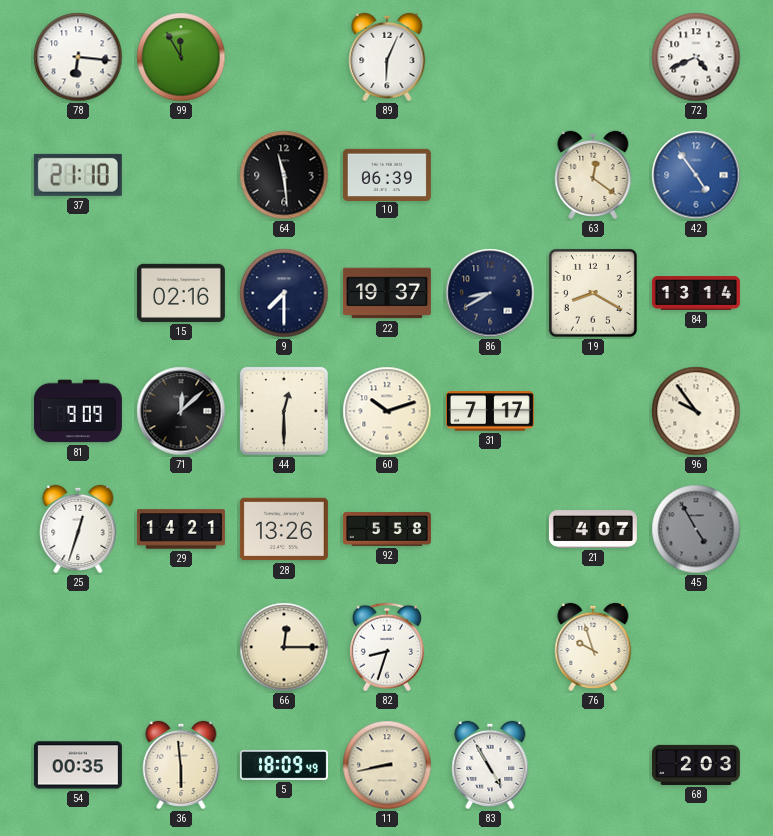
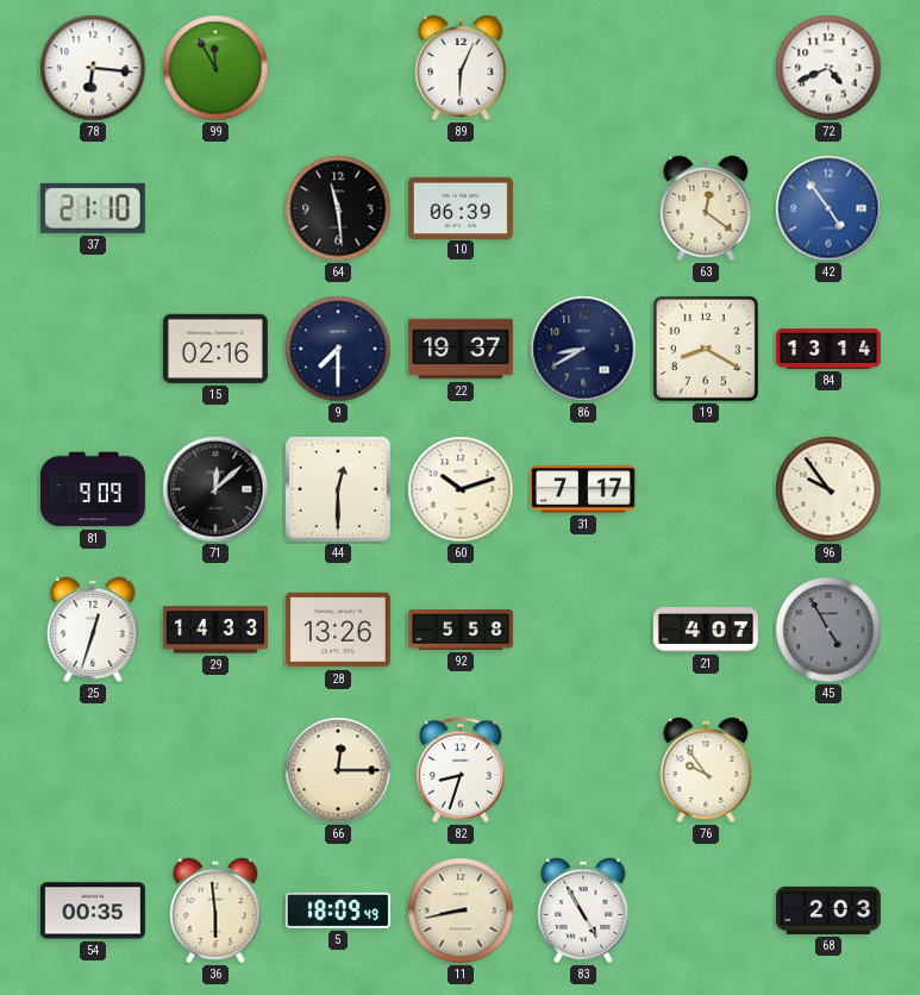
29: 14:21 -> 14:33 (215, 630)
76: 9:57 -> 9:54 (706, 770)
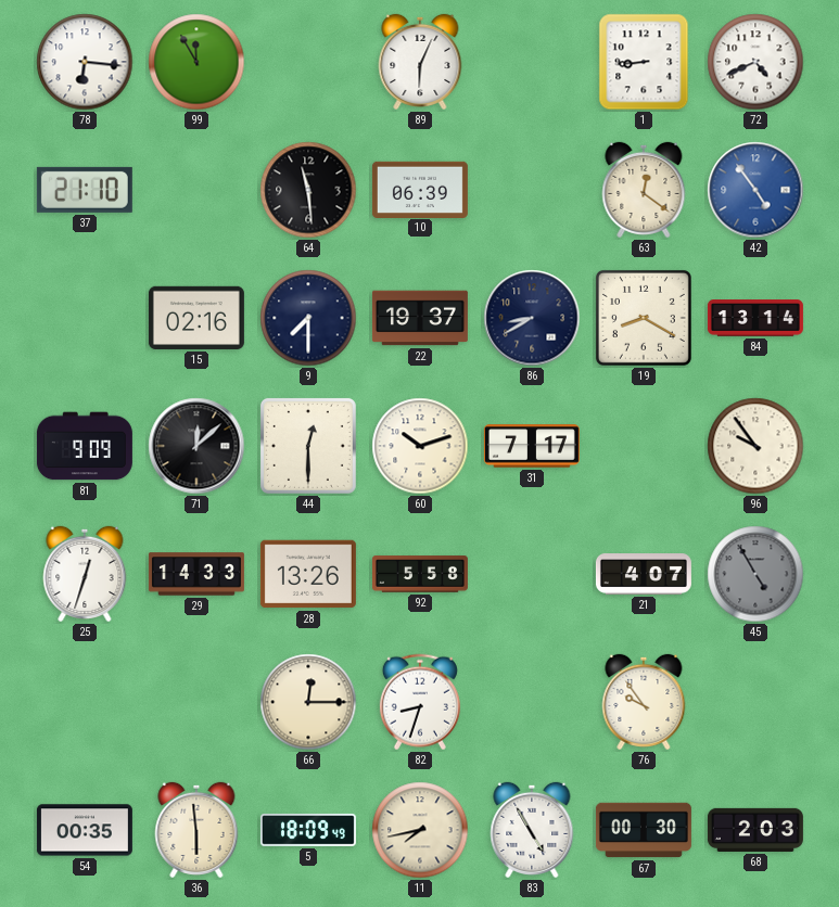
1: none -> 8:44 (644, 62)
11: 8:43 -> 7:43 (420, 830)
67: none -> 00:30 (644, 830)
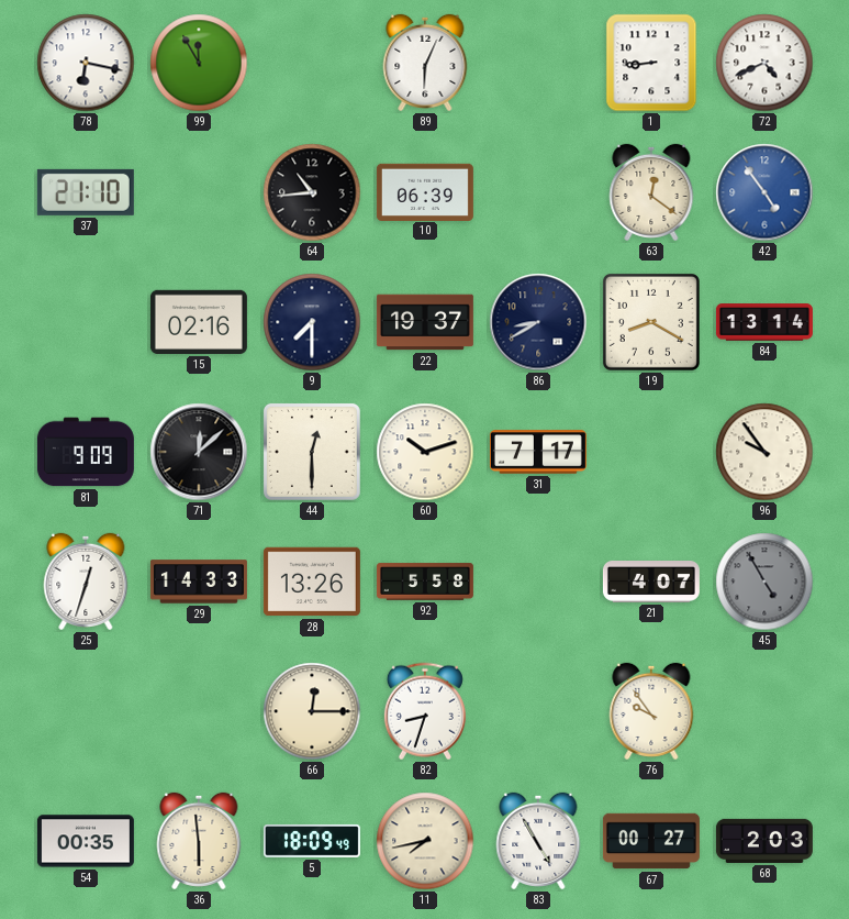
78: 6:16 -> 6:17 (86, 63)
64: 11:29 -> 10:44 (312, 192)
67: 00:30 -> 00:27 (651, 841)
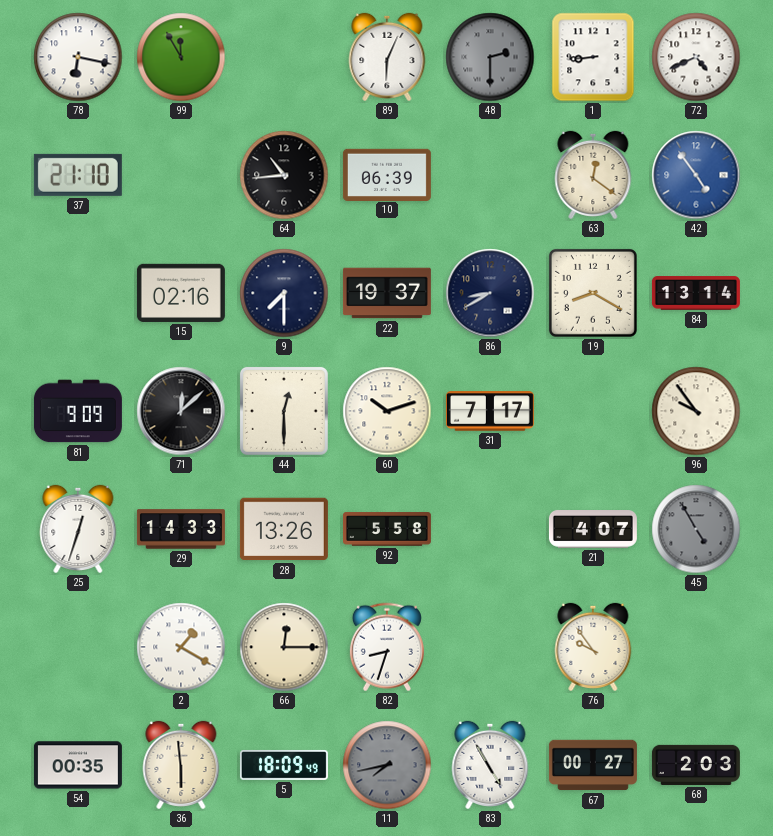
48: none -> 2:30 (490, 57)
2: none -> 1:20 (181, 647)
11 dial: cream -> grey (387, 765)
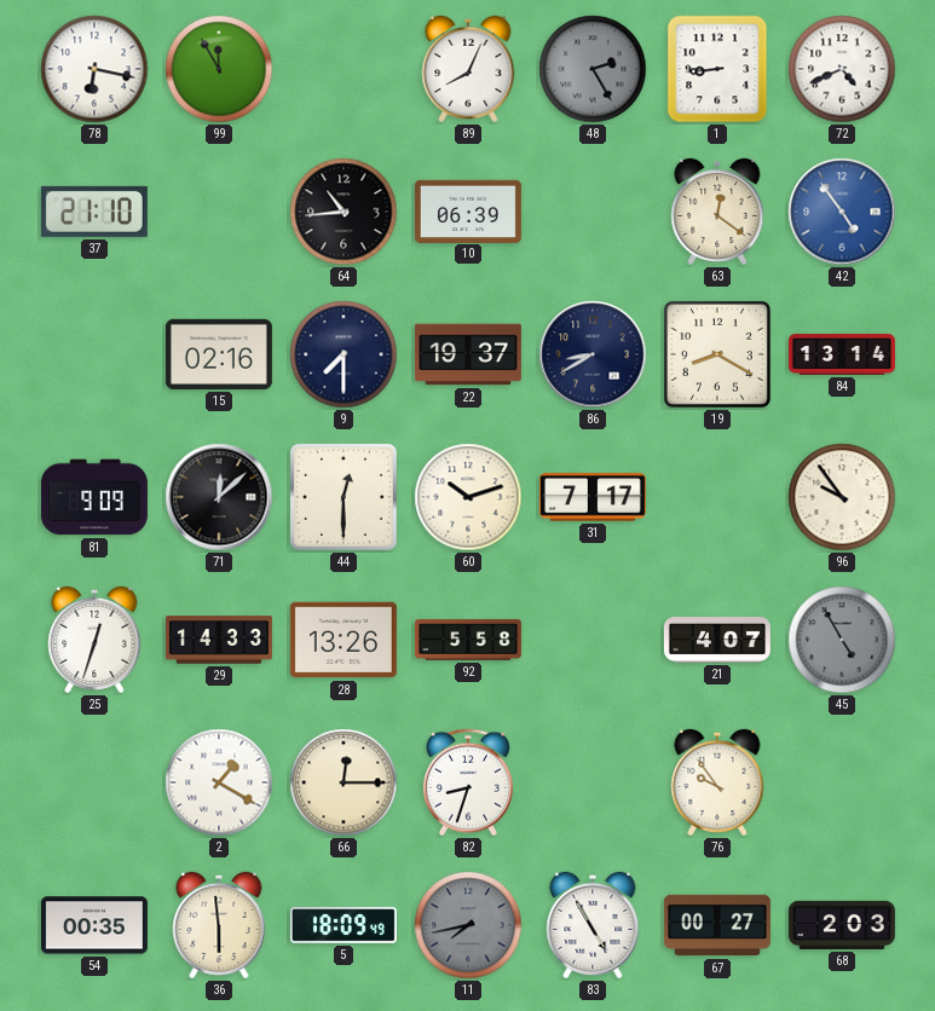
89: 6:04 -> 8:04 (468, 69)
48: 2:30 -> 2:25 (593, 69)
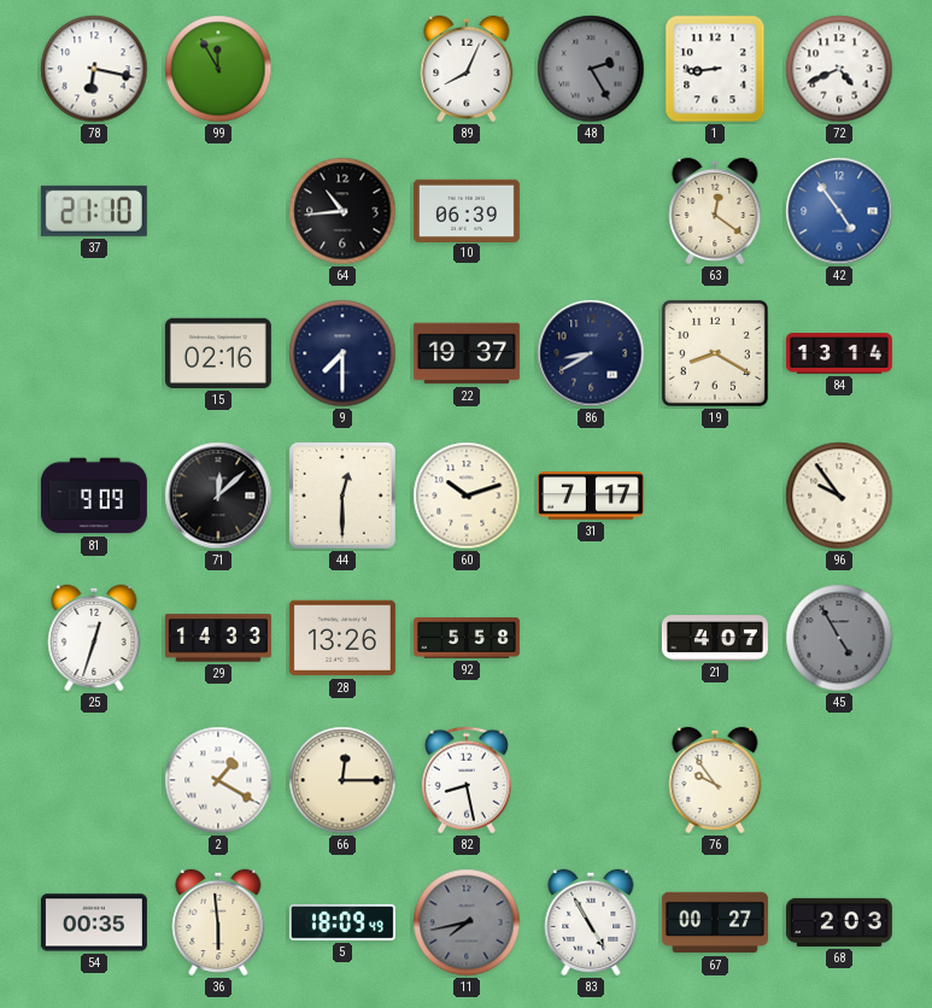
82: 8:33 -> 8:28 (467, 780)
